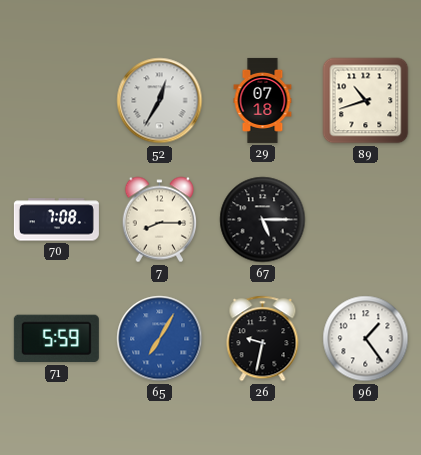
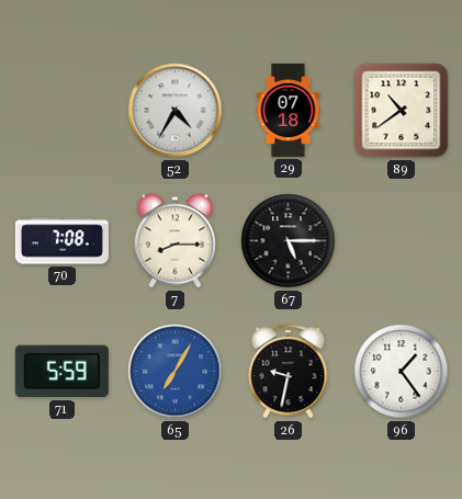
52: 12:35 -> 4:35 (176, 111)
89: 10:42 -> 10:39 (402, 111)
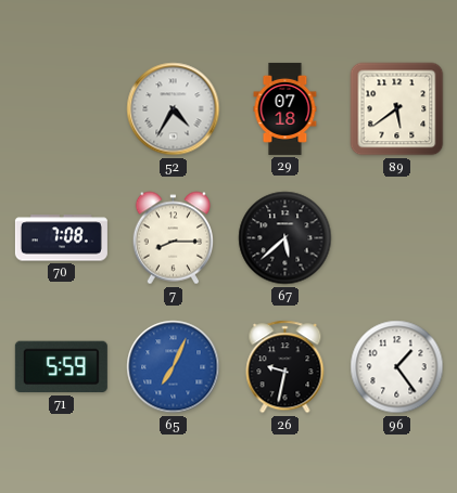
89: 10:39 -> 5:39 (397, 109)
67: 5:15 -> 5:38 (285, 238)
65: 7:05 -> 7:04 (174, 367)
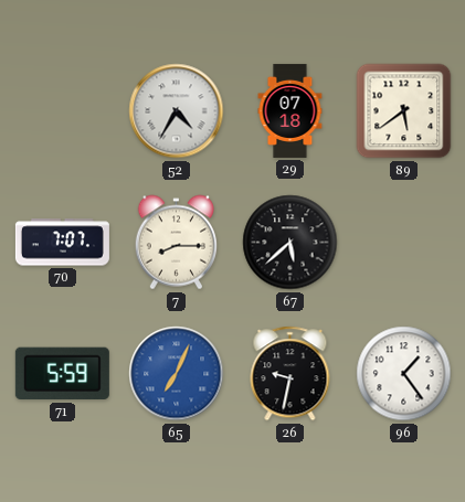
70: 7:08 -> 7:07 (62, 243)
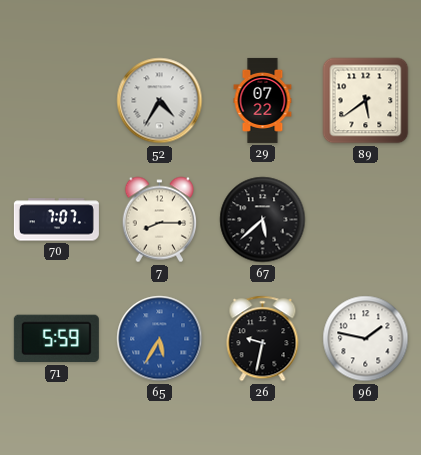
29: 07:18 -> 07:22 (263, 100)
65: 7:04 -> 5:35 (160, 339)
96: 1:24 -> 1:47 (366, 339)
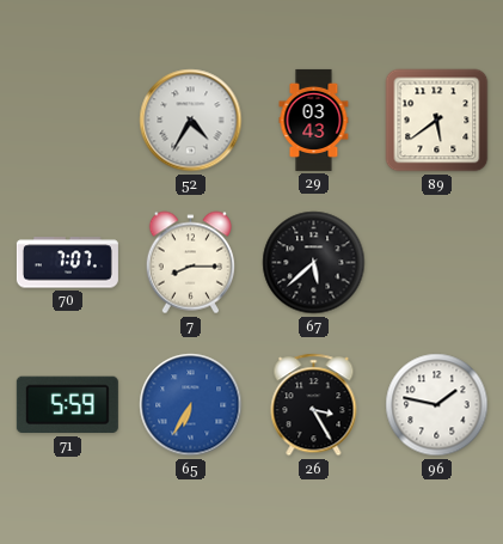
29: 07:22 -> 03:43 (314, 120)
65: 5:35 -> 6:35 (191, 405)
26: 9:32 -> 3:25 (314, 405)
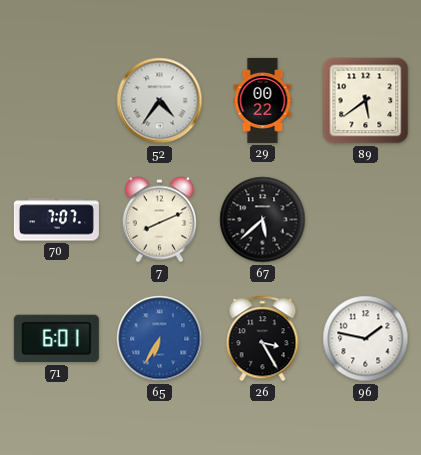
52: 4:35 -> 4:36 (160, 101)
29: 03:43 -> 00:22 (263, 100)
7: 8:15 -> 8:11 (159, 220)
71: 5:59 -> 6:01 (56, 339)
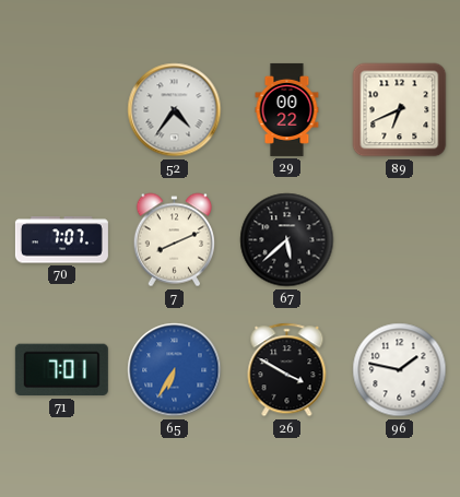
89: 5:39 -> 6:41 (400, 110)
71: 6:01 -> 7:01 (61, 370)
26: 3:25 -> 3:50 (287, 370)
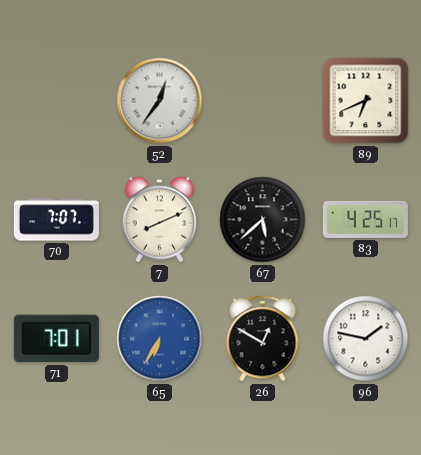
52: 4:36 -> 12:36 (160, 101)
29: 00:22 -> none (287, 109)
83: none -> 4:25 (365, 219)
26: 3:50 -> 12:50 (263, 339)
